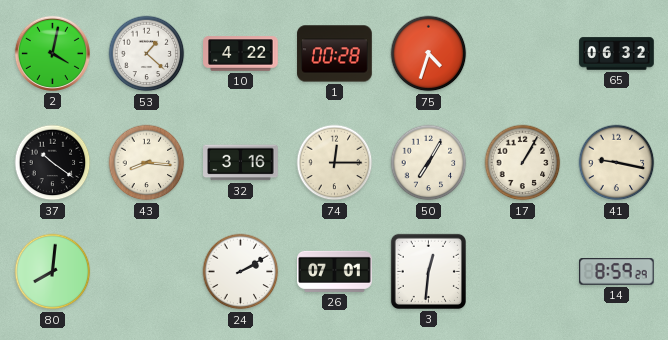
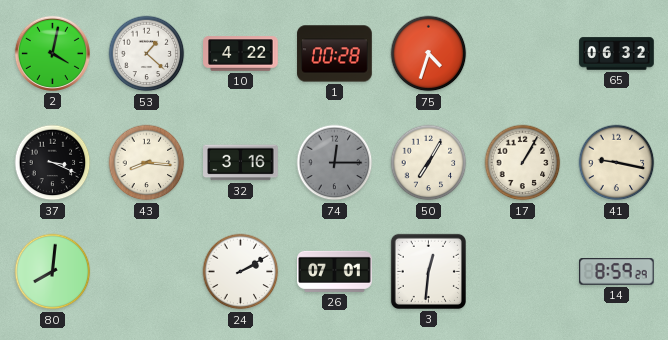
37: 10:21 -> 3:19 (53, 163)
74 dial: cream -> grey (335, 163)
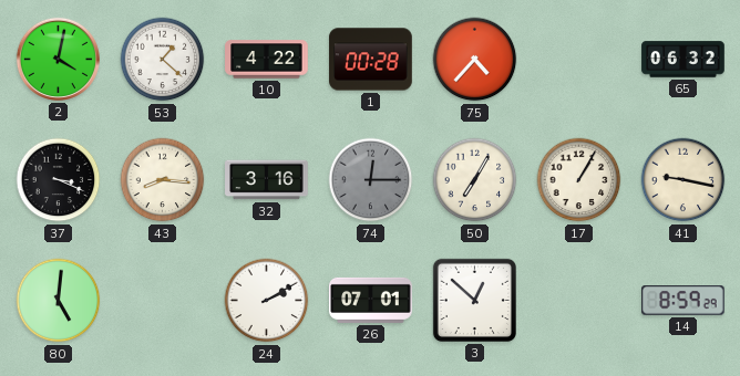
75: 4:33 -> 4:37 (475, 60)
80: 8:01 -> 5:01 (59, 301)
3: 12:31 -> 12:52 (474, 300)
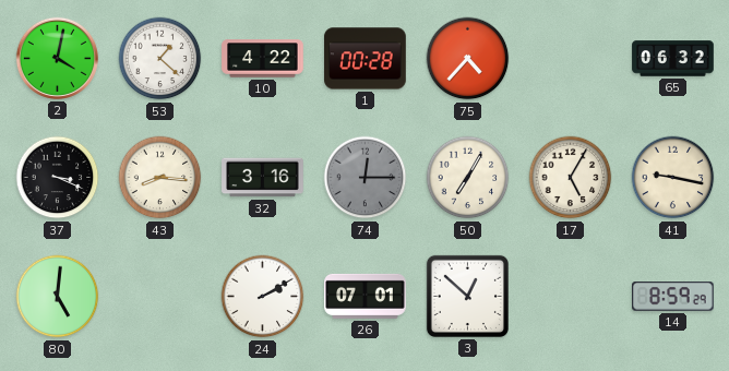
17: 1:05 -> 5:05 (571, 178)
